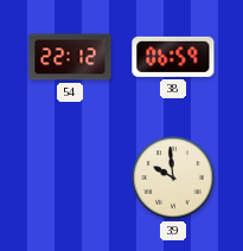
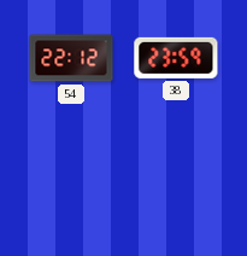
38: 06:59 -> 23:59 (176, 58)
39: 9:59 -> none (173, 178)
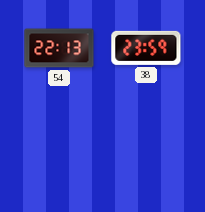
54: 22:12 -> 22:13 (59, 48)
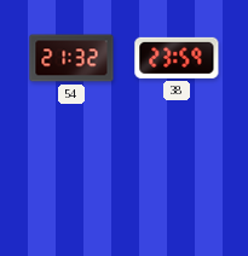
54: 22:13 -> 21:32 (71, 58)
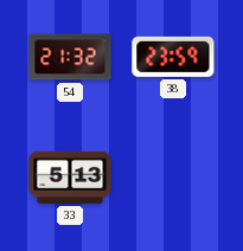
33: none -> 5:13 (70, 178)
